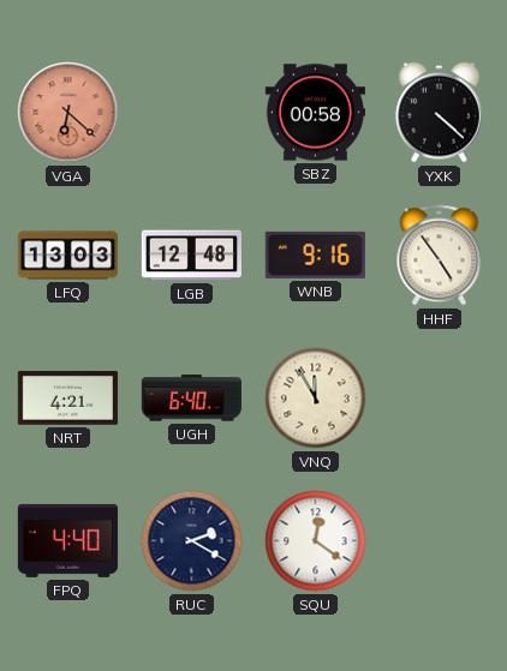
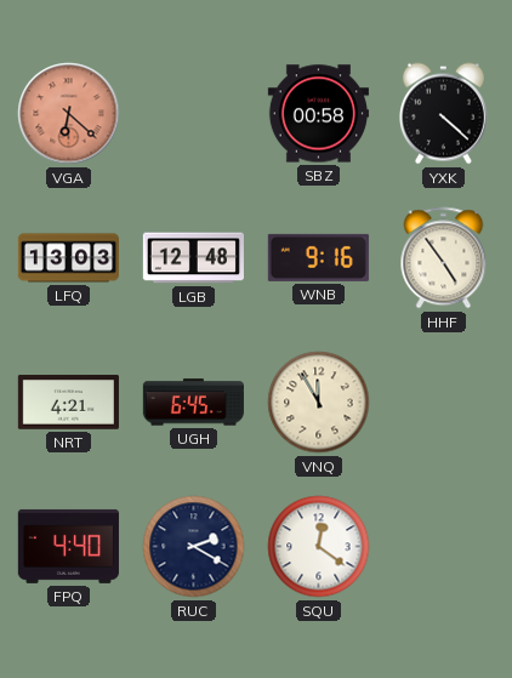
UGH: 6:40 -> 6:45 (193, 403)
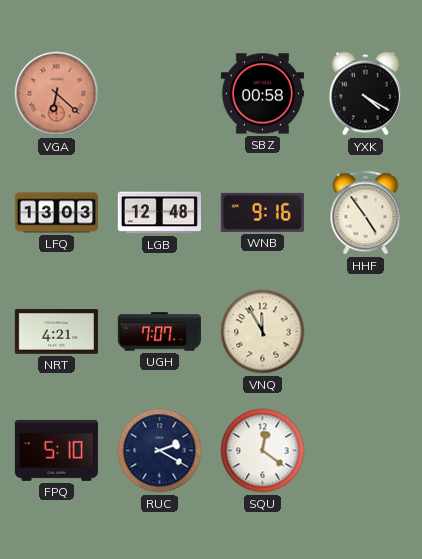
YXK: 4:22 -> 4:20 (365, 94)
UGH: 6:45 -> 7:07 (159, 332)
FPQ: 4:40 -> 5:10 (56, 450)
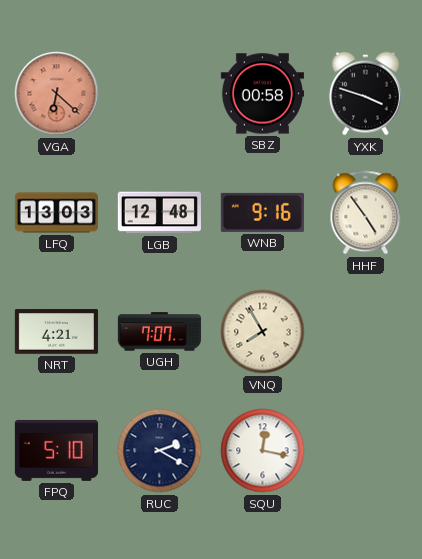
YXK: 4:20 -> 3:48 (365, 94)
VNQ: 11:55 -> 7:55 (263, 332)
SQU: 12:21 -> 12:17 (263, 451)
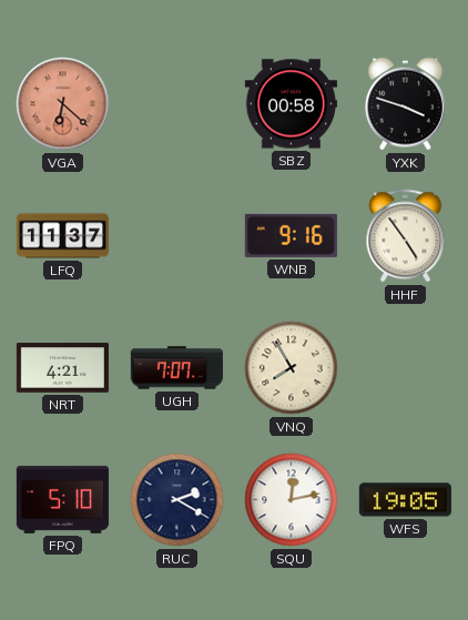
LFQ: 13:03 -> 11:37 (62, 236)
LGB: 12:48 -> none (159, 213)
SQU: 12:17 -> 12:13 (292, 500)
WFS: none -> 19:05 (405, 500)
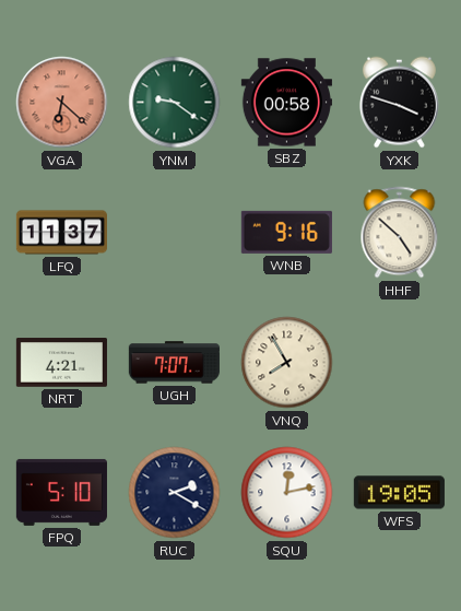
YNM: none -> 9:21 (175, 103)
HHF: 4:54 -> 4:52 (400, 233)
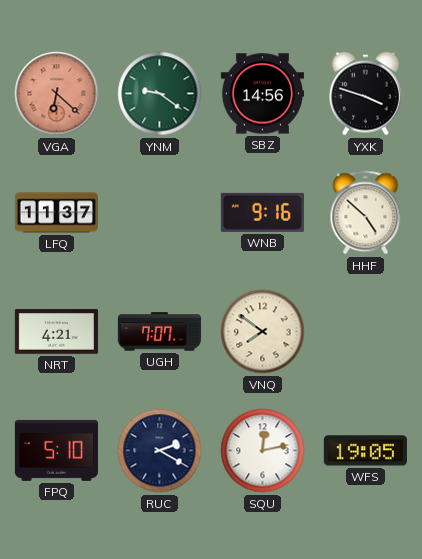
SBZ: 00:58 -> 14:56 (262, 94)
VNQ: 7:55 -> 7:51 (263, 332)
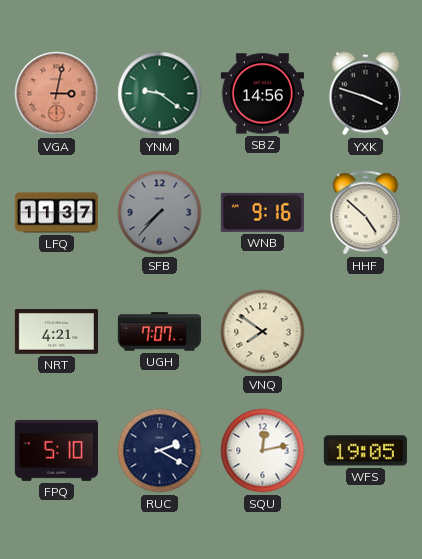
VGA: 6:22 -> 3:02 (57, 94)
SFB: none -> 7:37 (160, 213)
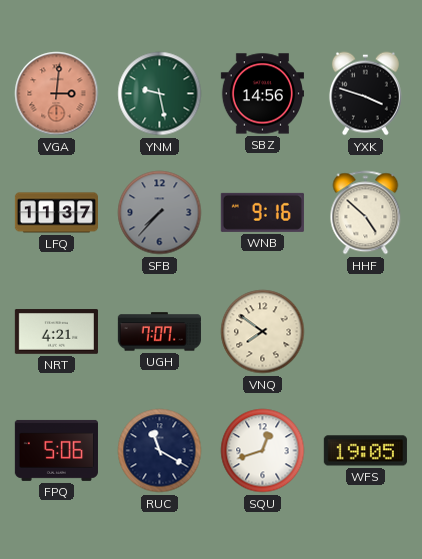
VGA: 3:02 -> 3:01 (57, 94)
YNM: 9:21 -> 9:28 (160, 94)
FPQ: 5:10 -> 5:06 (56, 450)
RUC: 2:20 -> 11:20 (160, 451)
SQU: 12:13 -> 12:42 (263, 451)
